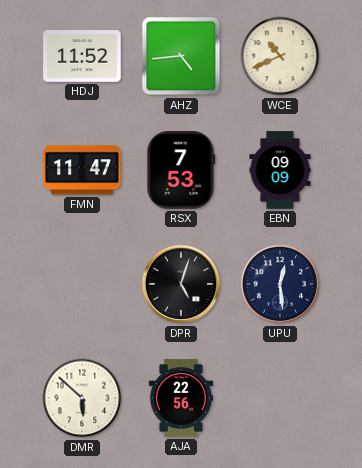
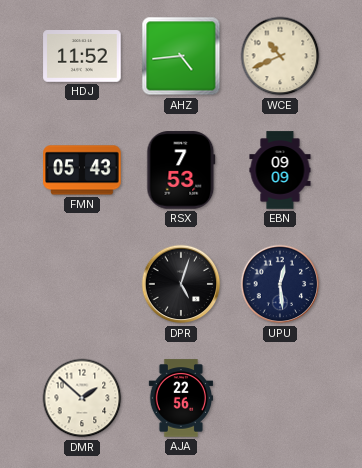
FMN: 11:47 -> 05:43 (82, 170)
DMR: 5:52 -> 1:52 (82, 398)
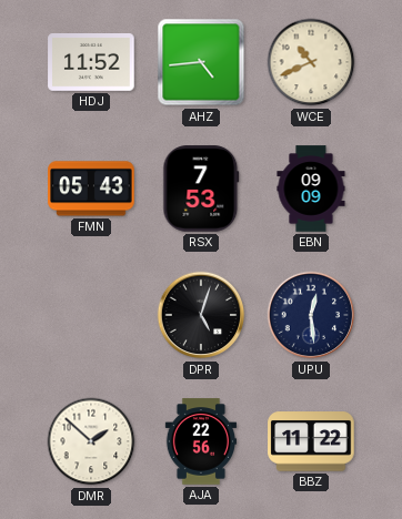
BBZ: none -> 11:22 (311, 441)
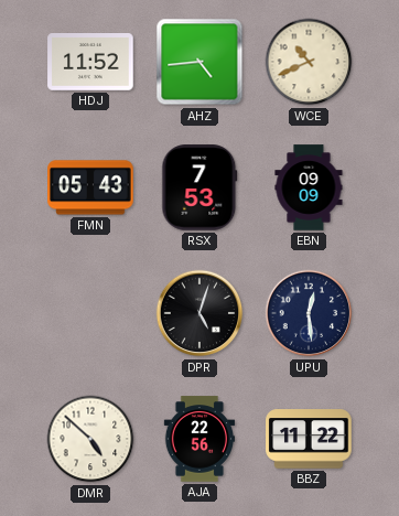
DMR: 1:52 -> 4:52 (90, 439)
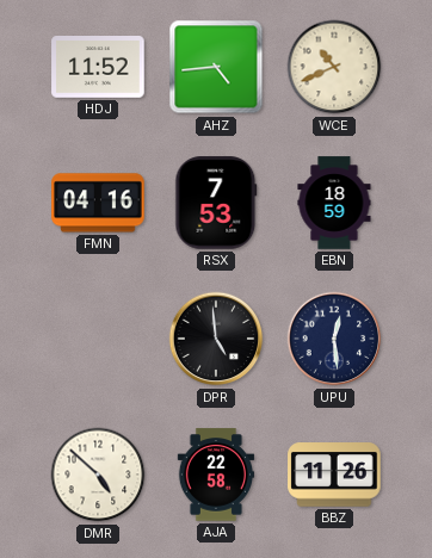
FMN: 05:43 -> 04:16 (98, 203)
EBN: 09:09 -> 18:59 (334, 203)
DPR: 5:03 -> 4:59 (216, 339)
AJA: 22:56 -> 22:58 (215, 475)
BBZ: 11:22 -> 11:26 (334, 475)
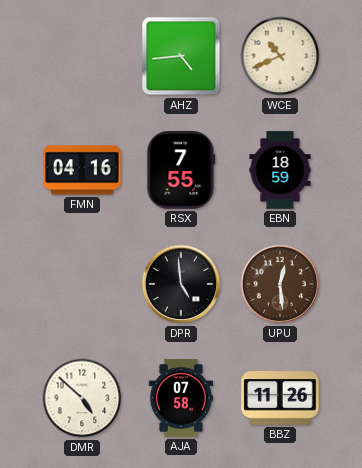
HDJ: 11:52 -> none (98, 68)
RSX: 7:53 -> 7:55 (181, 170)
UPU dial: navy -> brown (280, 284)
AJA: 22:58 -> 07:58 (180, 398)
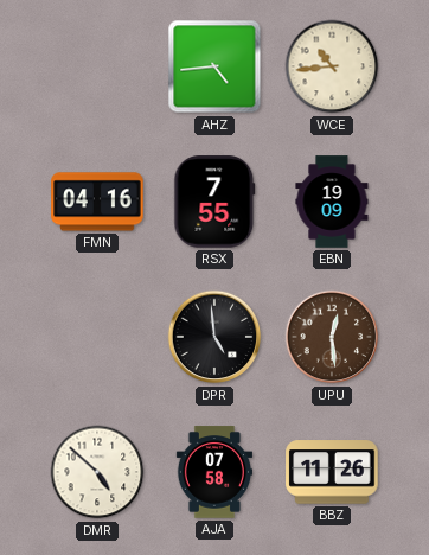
WCE: 10:41 -> 10:44 (332, 66)
EBN: 18:59 -> 19:09 (332, 202)
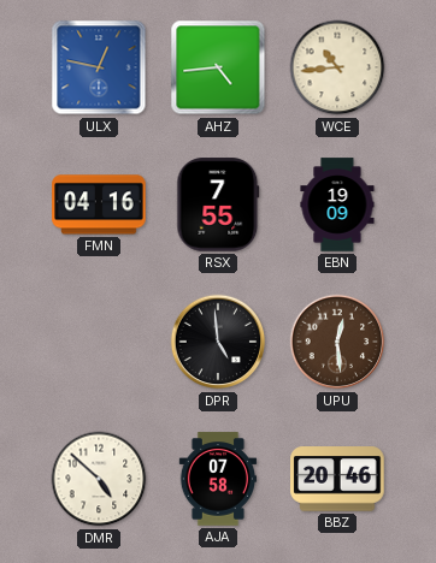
ULX: none -> 12:47 (99, 67)
BBZ: 11:26 -> 20:46 (337, 479)
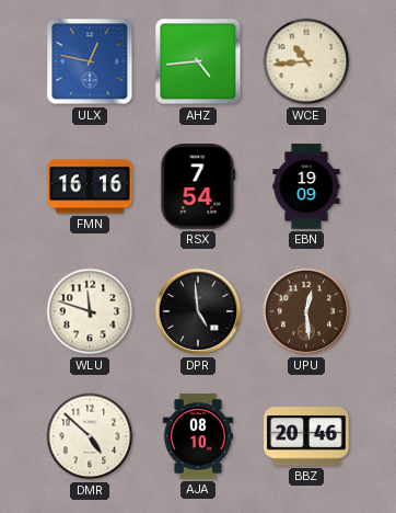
FMN: 04:16 -> 16:16 (90, 186)
RSX: 7:55 -> 7:54 (198, 186)
WLU: none -> 11:48 (90, 311)
AJA: 07:58 -> 08:10 (197, 436)
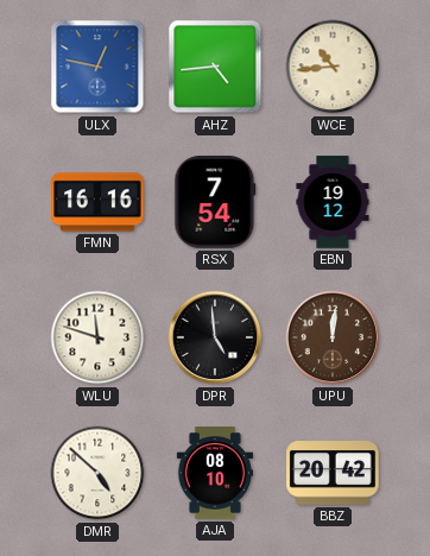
EBN: 19:09 -> 19:12 (333, 202)
UPU: 12:29 -> 12:01 (333, 337)
BBZ: 20:46 -> 20:42 (333, 473)
